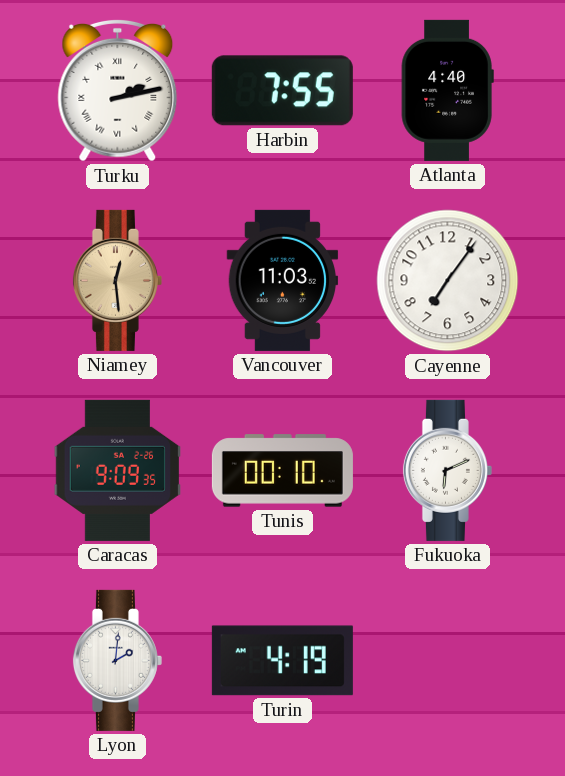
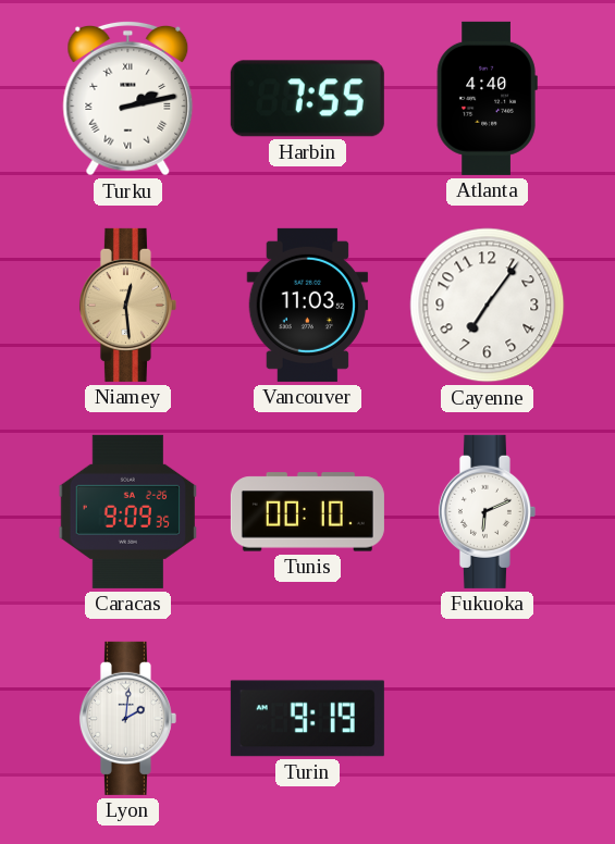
Turin: 4:19 -> 9:19 (307, 719)
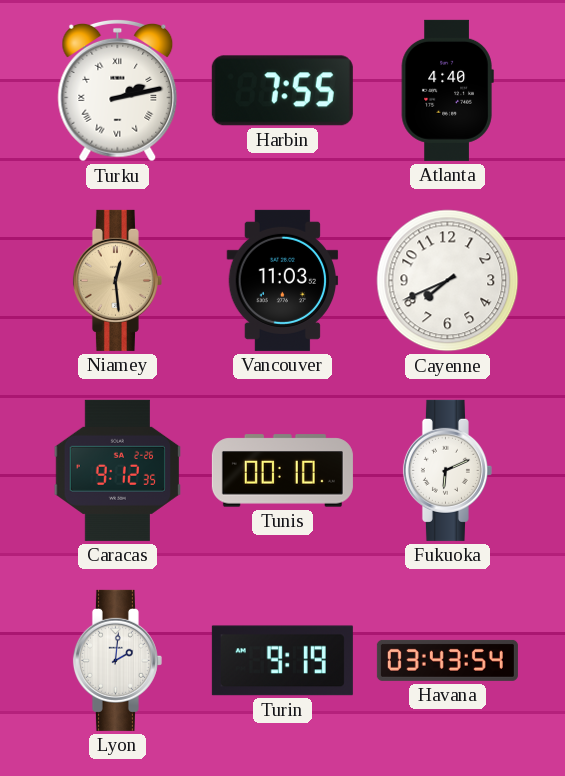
Cayenne: 7:06 -> 7:41 (448, 281)
Caracas: 9:09 -> 9:12 (117, 470)
Havana: none -> 03:43 (447, 660)
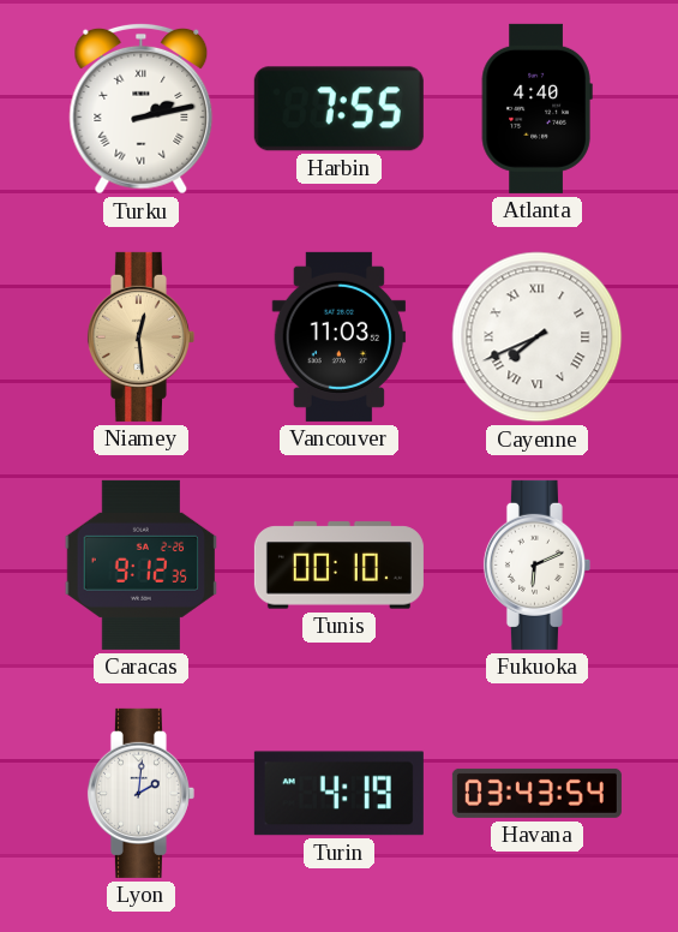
Cayenne numerals: Arabic -> Roman (538, 337)
Turin: 9:19 -> 4:19 (338, 794)
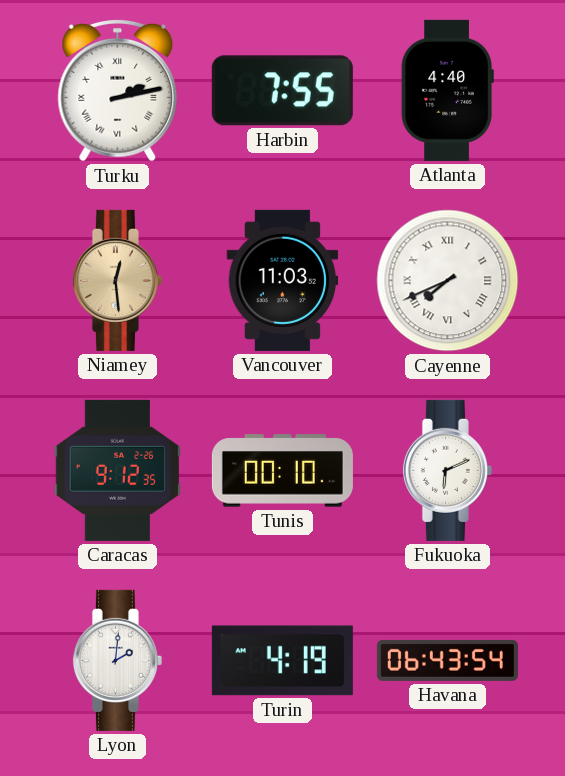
Havana: 03:43 -> 06:43 (447, 660)
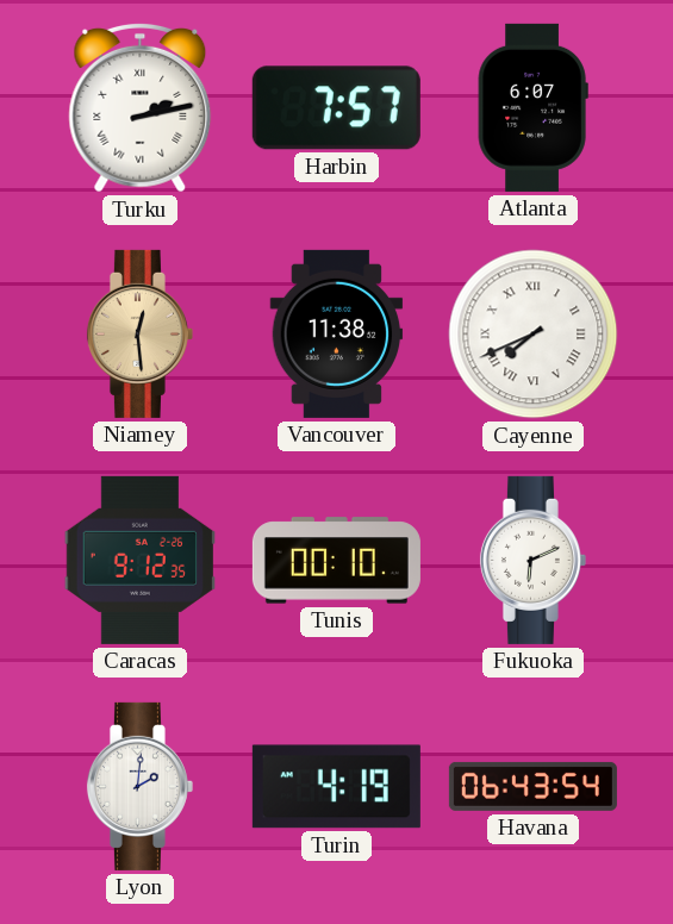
Harbin: 7:55 -> 7:57 (336, 108)
Atlanta: 4:40 -> 6:07 (532, 107)
Vancouver: 11:03 -> 11:38 (337, 333)
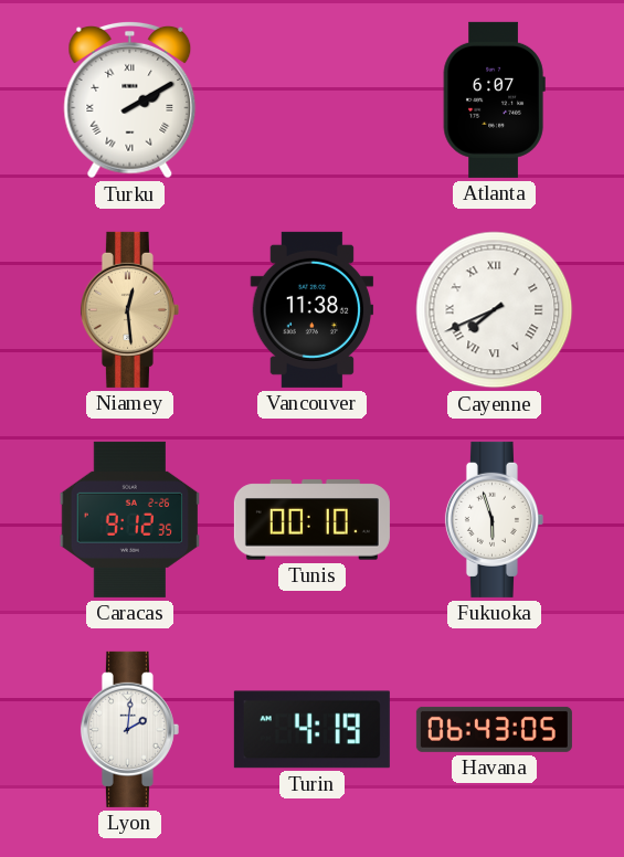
Turku: 2:13 -> 2:10 (130, 99)
Harbin: 7:57 -> none (336, 108)
Fukuoka: 6:11 -> 5:57 (494, 519)
Havana: 06:43:54 -> 06:43:05 (494, 729)
